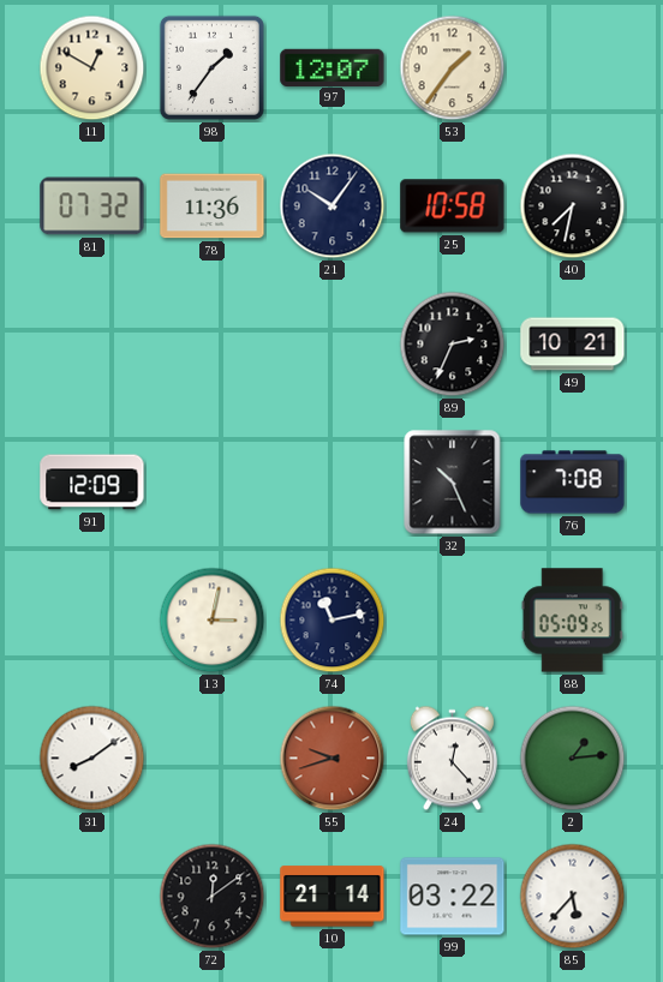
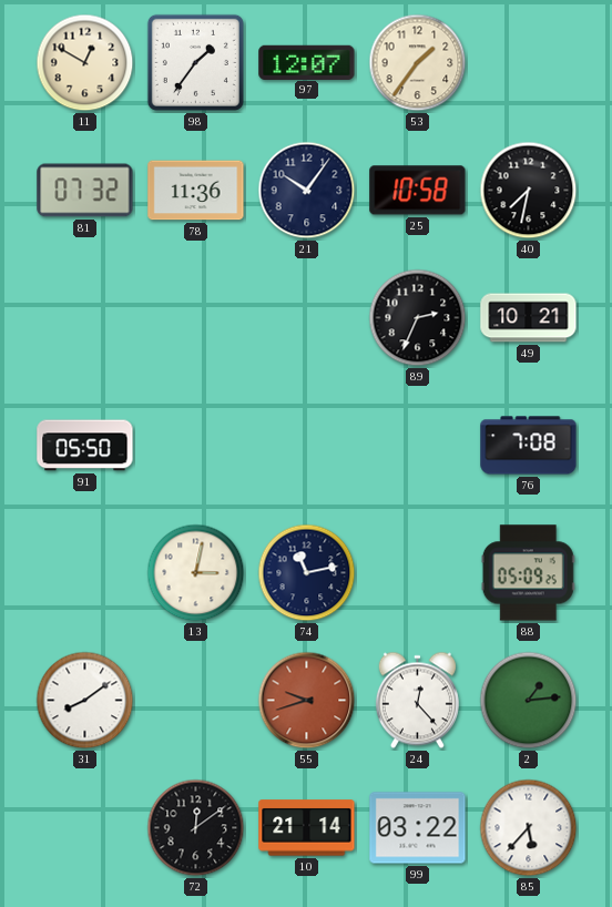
91: 12:09 -> 05:50 (85, 446)
32: 10:26 -> none (453, 483)
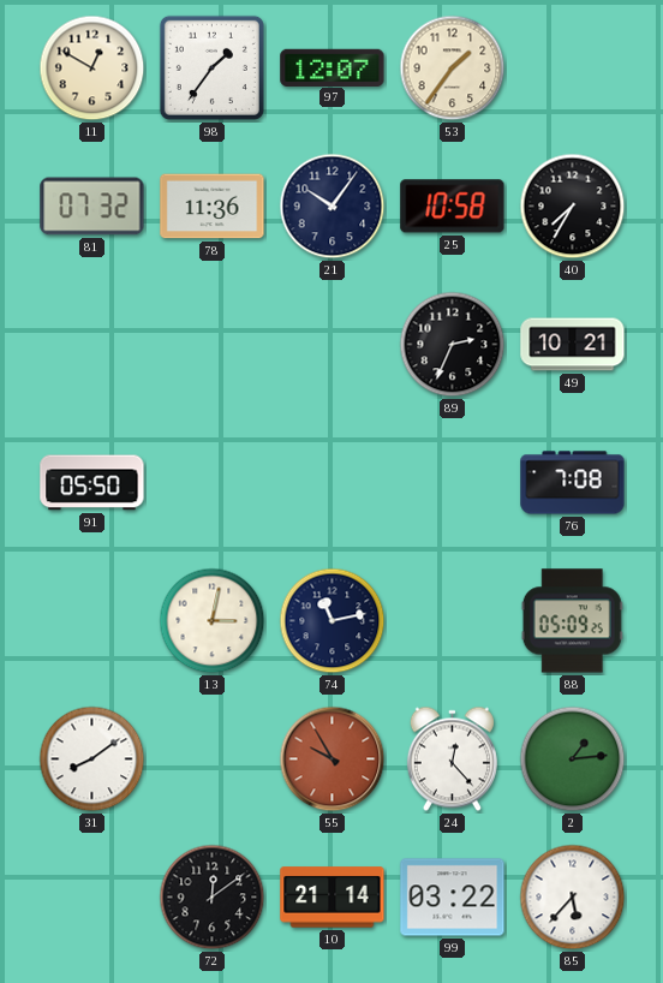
40: 7:32 -> 7:35 (573, 207)
55: 9:42 -> 9:55 (333, 759)
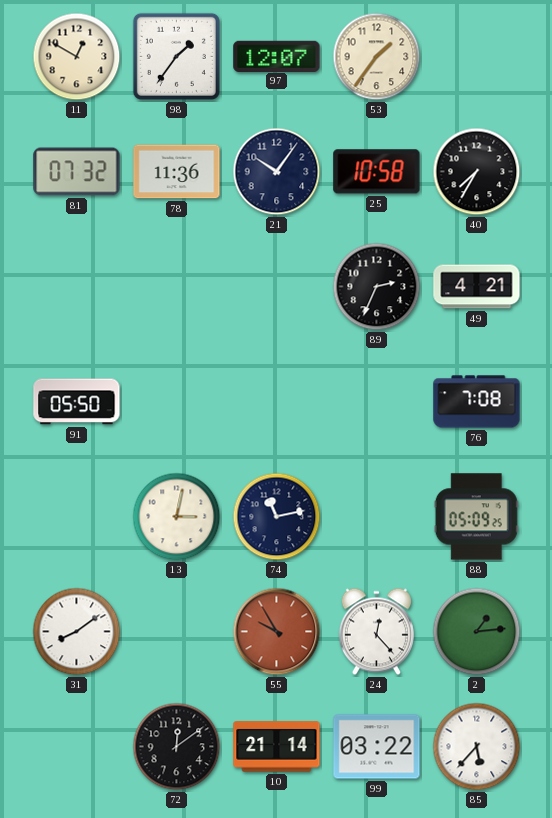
49: 10:21 -> 4:21 (477, 287)
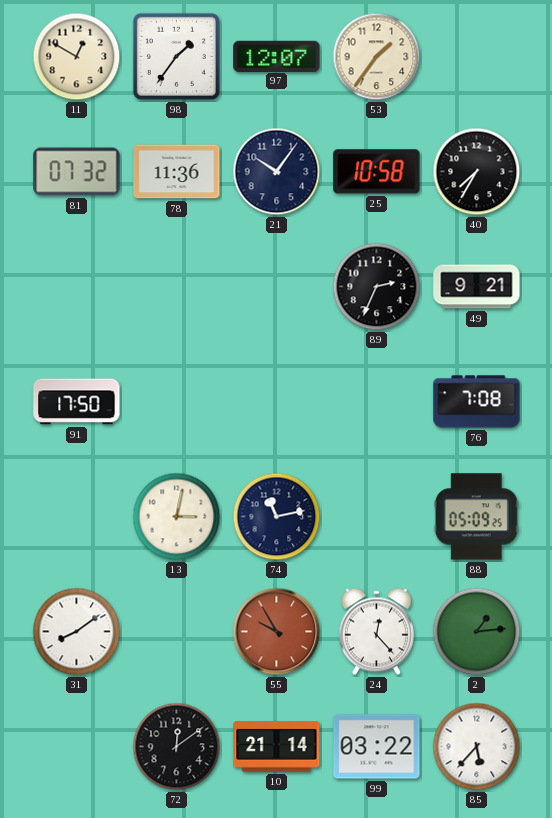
49: 4:21 -> 9:21 (477, 287)
91: 05:50 -> 17:50 (77, 402)
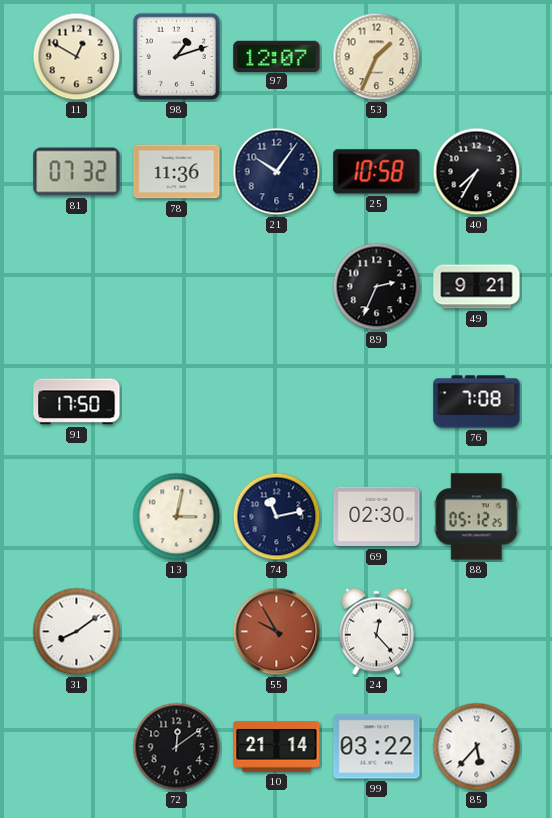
98: 1:36 -> 1:12 (176, 56)
53: 1:36 -> 1:34 (377, 57)
69: none -> 02:30 (377, 517)
88: 05:09 -> 05:12 (476, 517)
2: 1:14 -> none (477, 632)
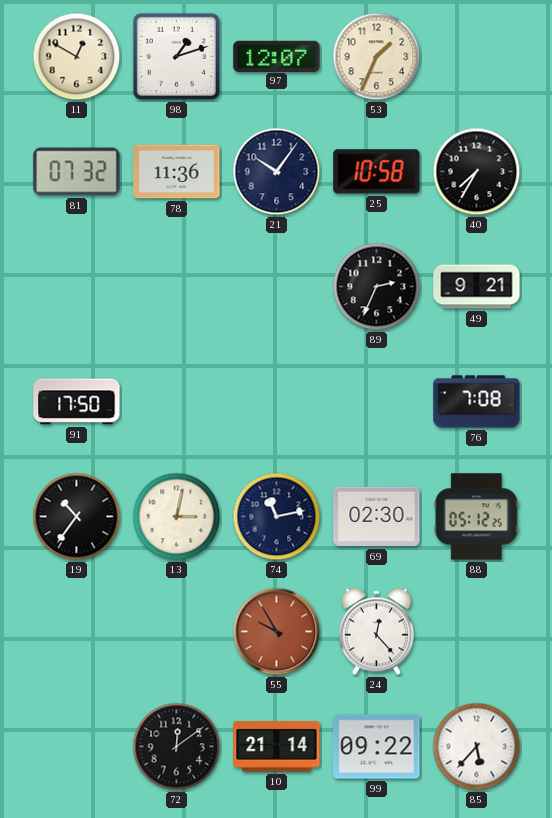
19: none -> 10:36 (77, 517)
31: 8:09 -> none (77, 632)
99: 03:22 -> 09:22 (377, 747)
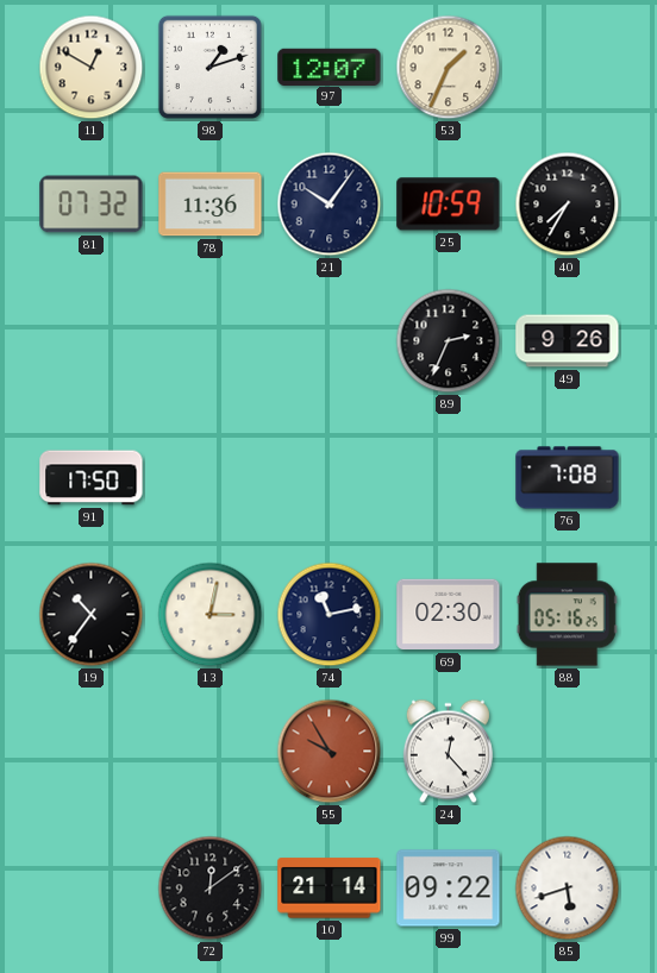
25: 10:58 -> 10:59 (449, 205)
49: 9:21 -> 9:26 (568, 341)
88: 05:12 -> 05:16 (567, 615)
85: 5:37 -> 5:42 (568, 889)
